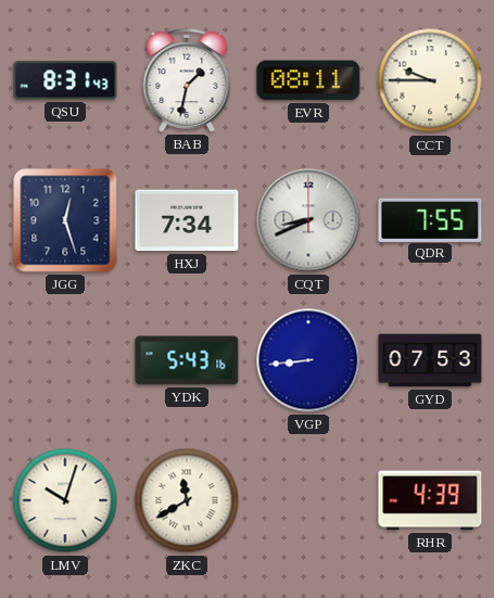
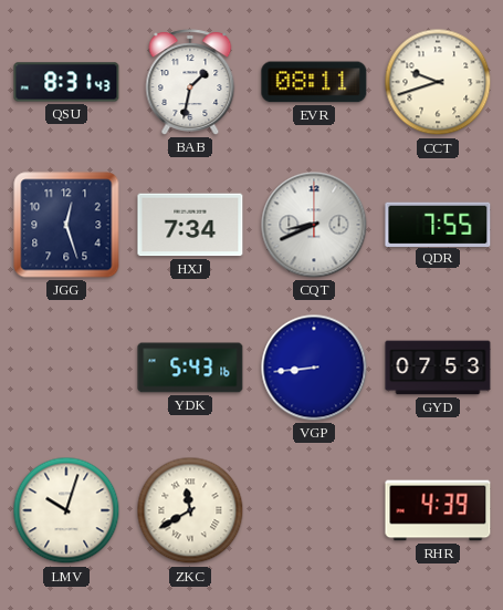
CCT: 9:45 -> 9:42 (438, 82)
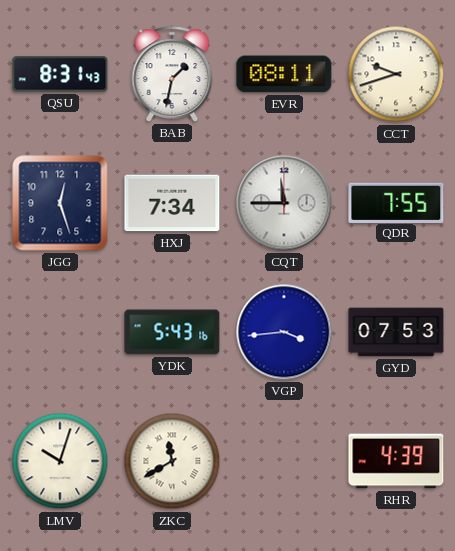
CQT: 8:41 -> 11:45 (284, 203)
VGP: 8:44 -> 3:44 (284, 332)
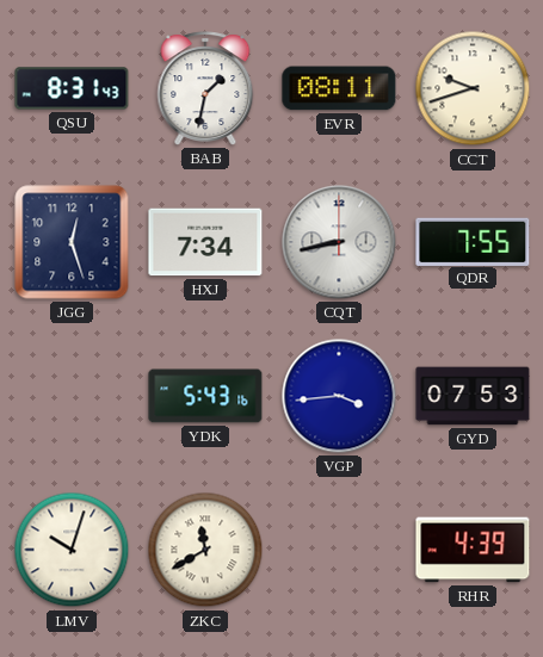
CQT: 11:45 -> 8:43 (339, 242)
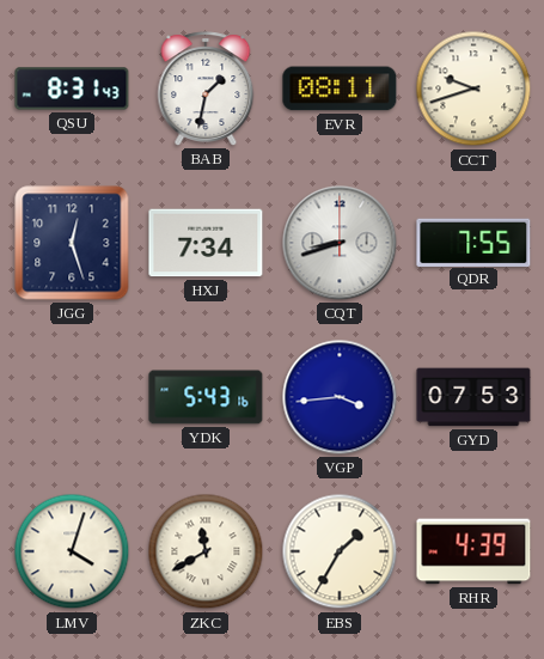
CQT: 8:43 -> 8:42 (340, 243)
LMV: 10:03 -> 4:03 (72, 551)
EBS: none -> 1:35 (340, 551)
